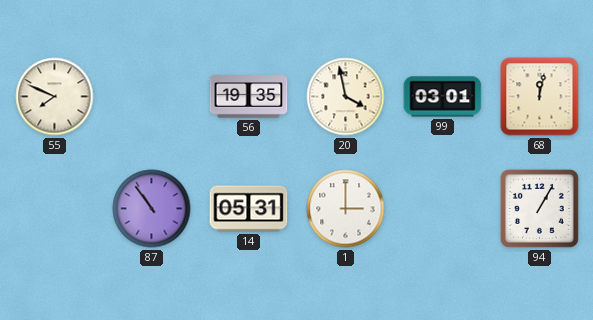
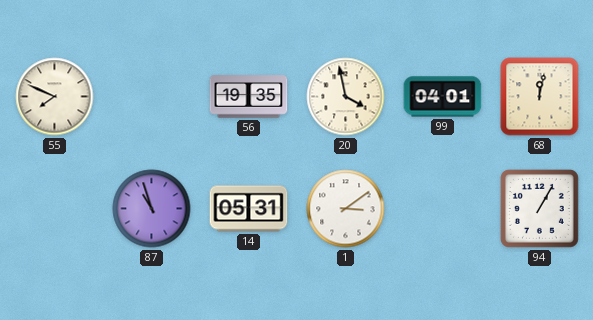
99: 03:01 -> 04:01 (443, 97)
87: 10:54 -> 10:57 (152, 209)
1: 3:00 -> 3:09 (346, 209)
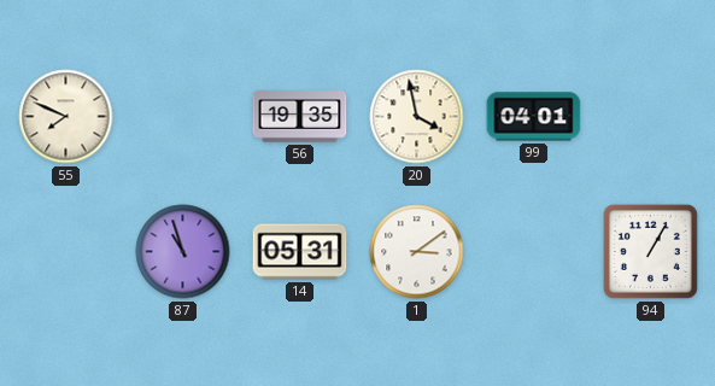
68: 12:02 -> none (540, 97)
